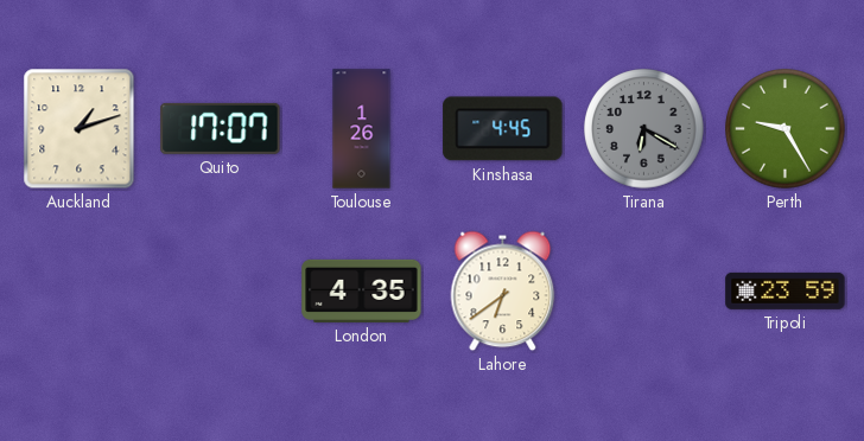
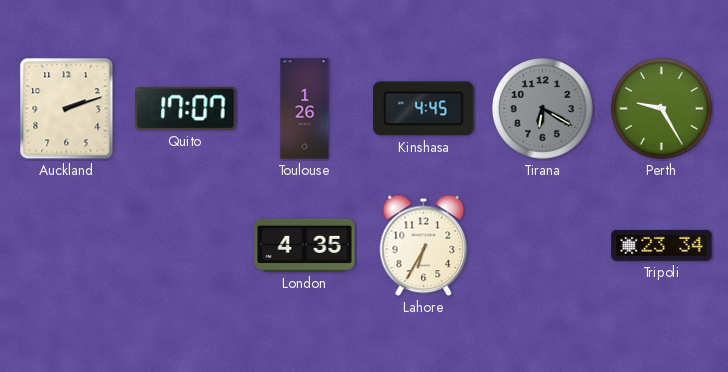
Auckland: 1:12 -> 2:12 (67, 109)
Lahore: 6:39 -> 6:35 (424, 246)
Tripoli: 23:59 -> 23:34 (662, 245)
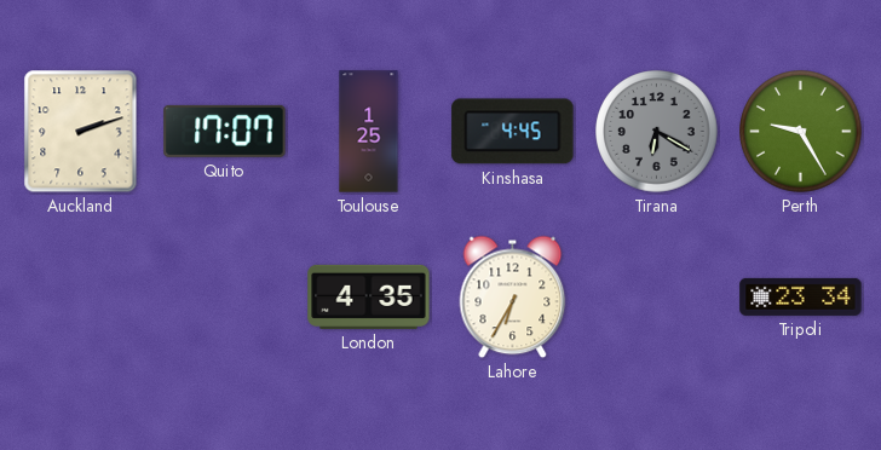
Toulouse: 1:26 -> 1:25 (369, 132)
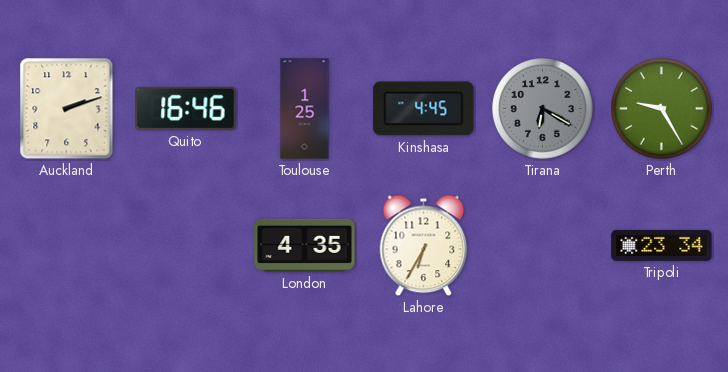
Quito: 17:07 -> 16:46 (186, 108)
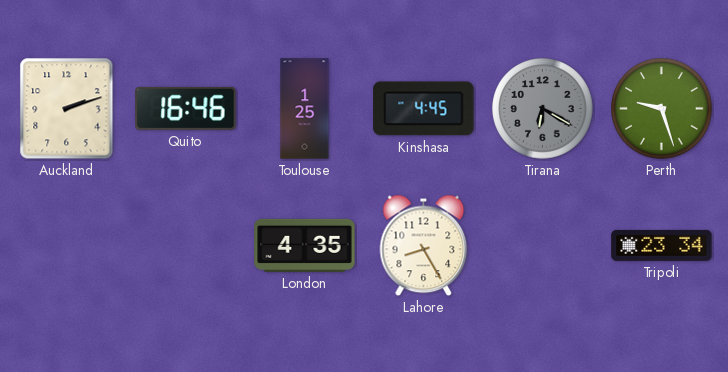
Perth: 9:25 -> 9:27 (662, 109)
Lahore: 6:35 -> 8:25 (424, 246)
